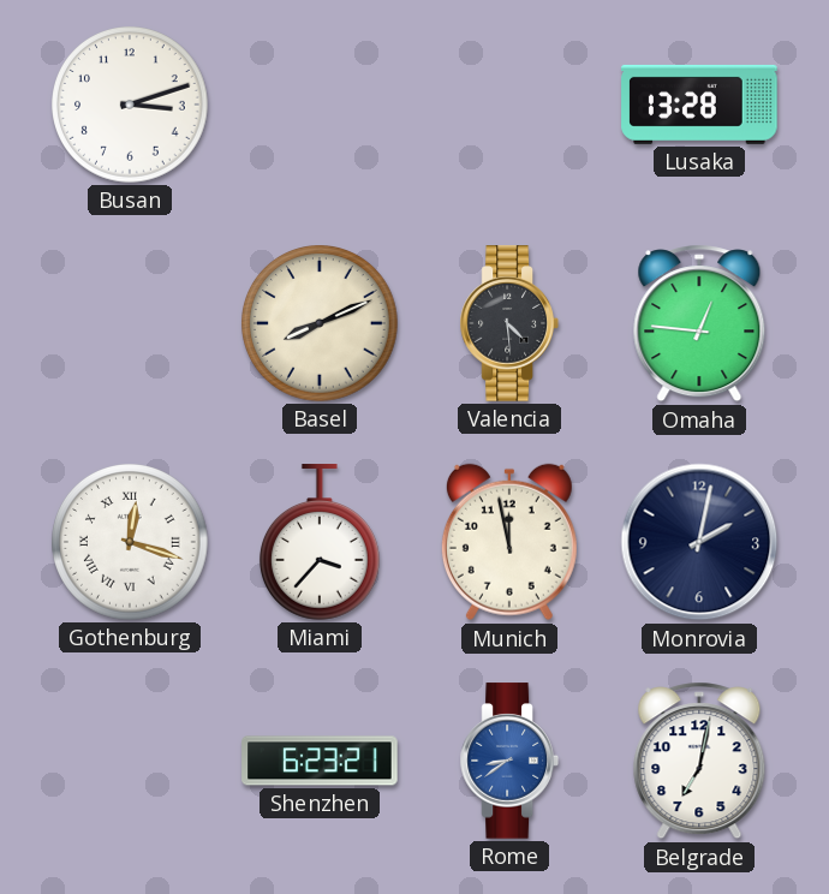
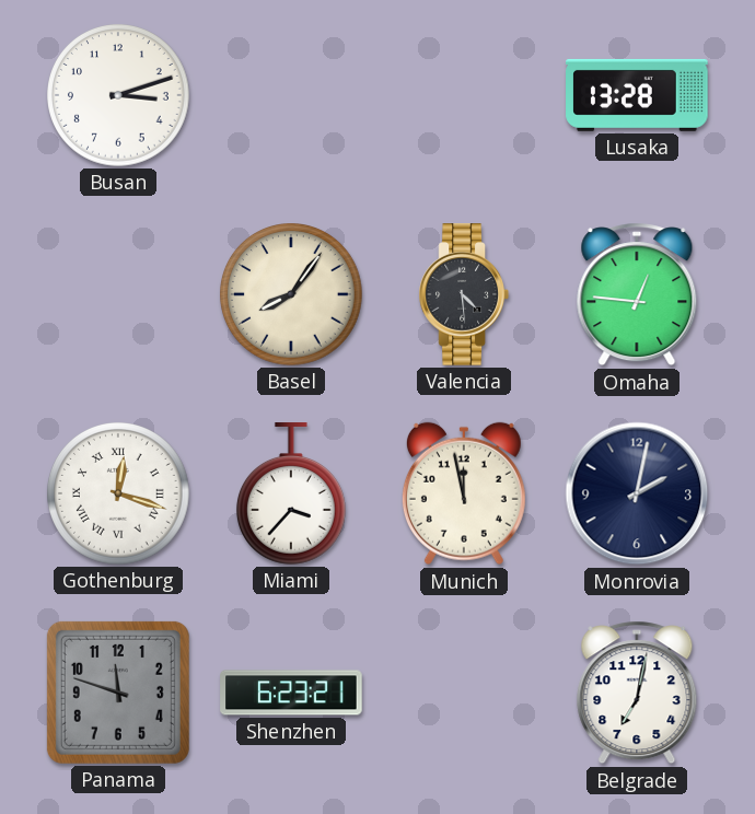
Basel: 8:11 -> 8:06 (292, 295)
Panama: none -> 11:48 (118, 693)
Rome: 8:39 -> none (509, 761)
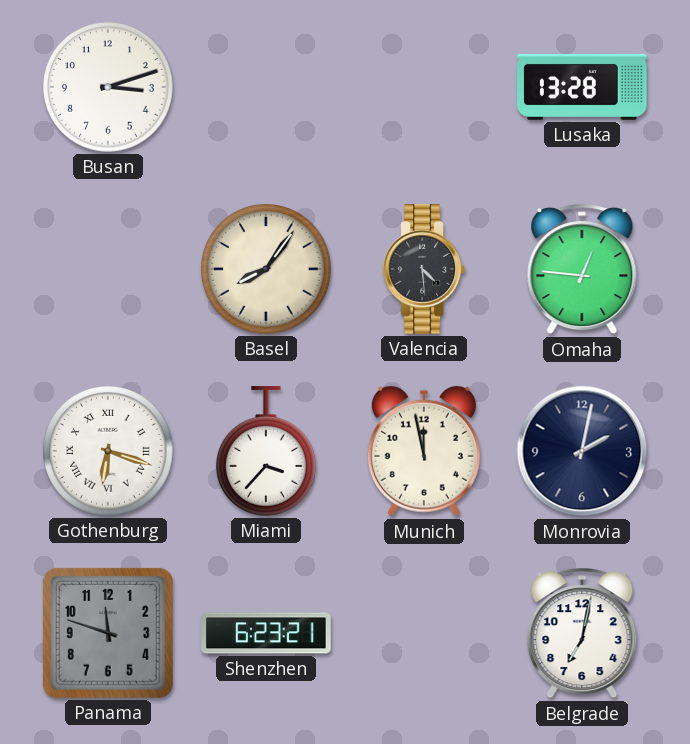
Gothenburg: 12:18 -> 6:18 (109, 452)
